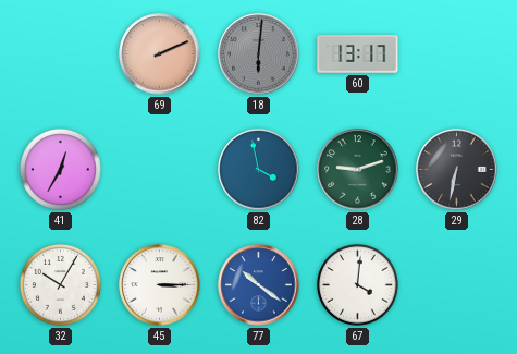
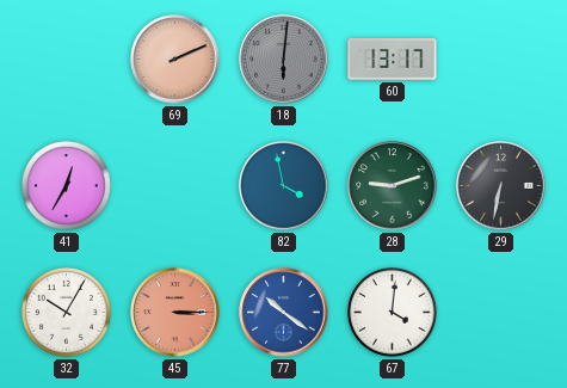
45 dial: white -> salmon (175, 313)
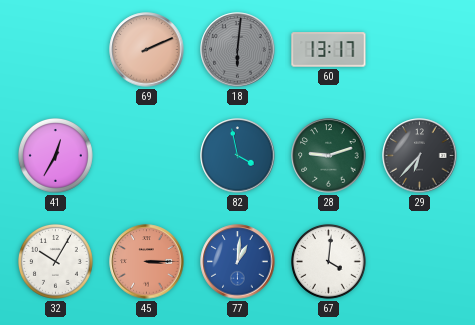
29: 6:32 -> 6:37 (420, 156)
77: 10:21 -> 1:01 (238, 262)
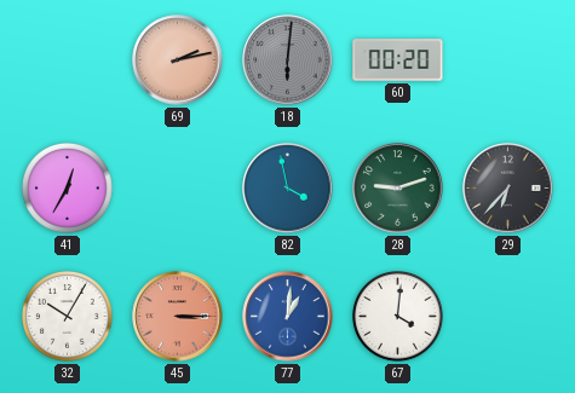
69: 2:11 -> 2:13 (178, 60)
60: 13:17 -> 00:20 (398, 60)
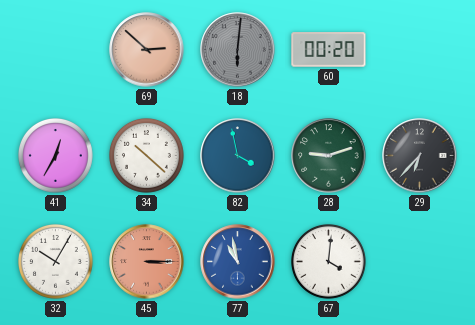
69: 2:13 -> 2:52 (147, 50)
34: none -> 10:22 (147, 156)
77: 1:01 -> 10:58 (238, 262)
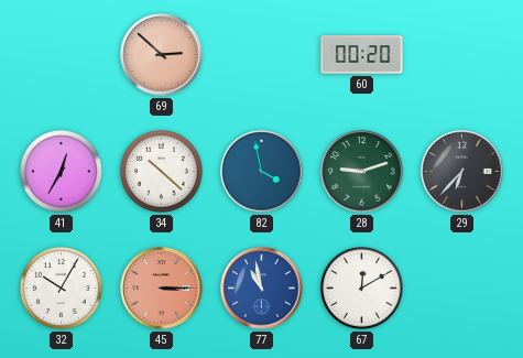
18: 6:01 -> none (238, 50)
67: 4:01 -> 12:10 (362, 289)
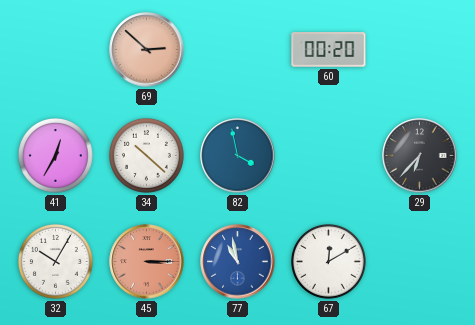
28: 9:12 -> none (362, 172)
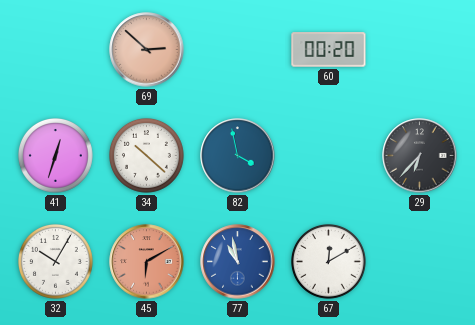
41: 12:35 -> 12:33 (56, 156)
45: 3:15 -> 6:10 (147, 262)
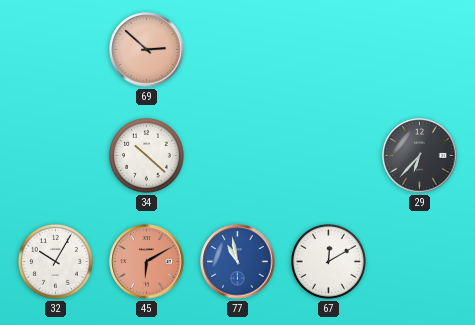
60: 00:20 -> none (329, 50)
41: 12:33 -> none (56, 156)
82: 3:58 -> none (238, 156)
